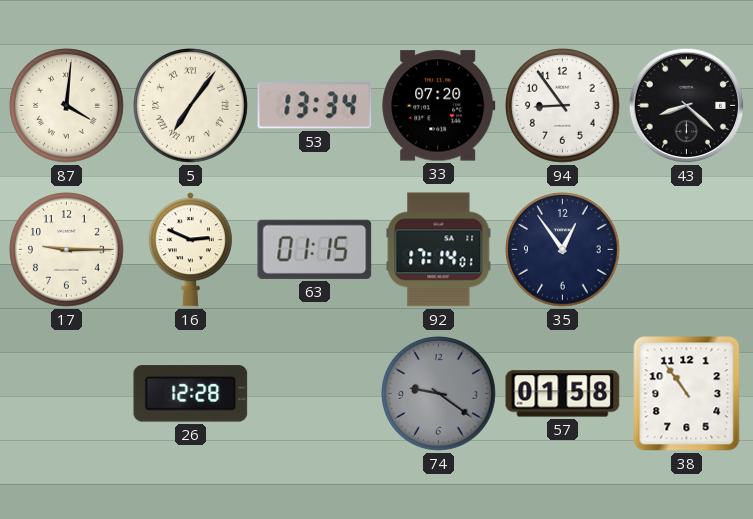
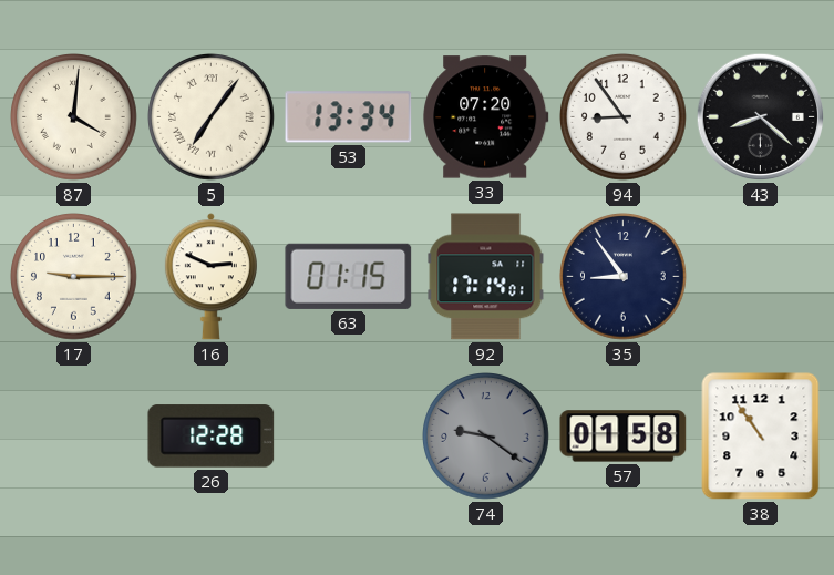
35: 12:54 -> 8:54 (624, 277)
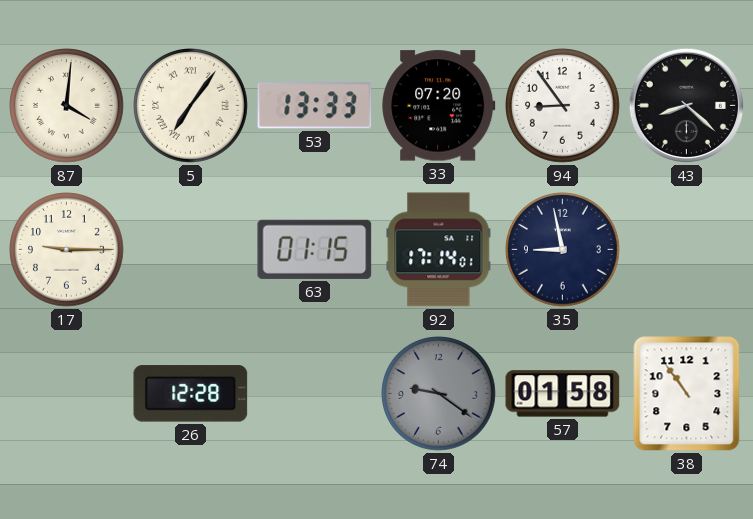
53: 13:34 -> 13:33 (315, 106)
16: 2:49 -> none (210, 277)
35: 8:54 -> 8:58 (563, 250)
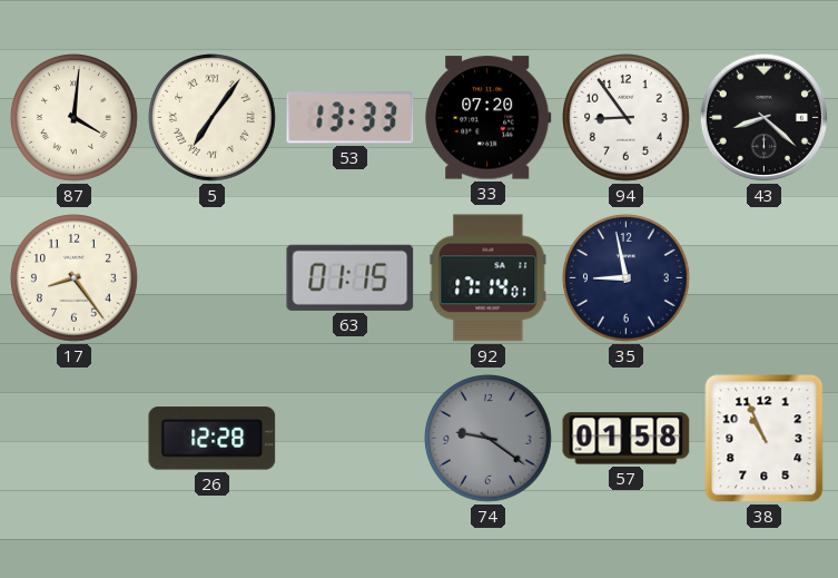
17: 9:15 -> 8:24 (75, 278)
38: 10:54 -> 10:56 (765, 439)
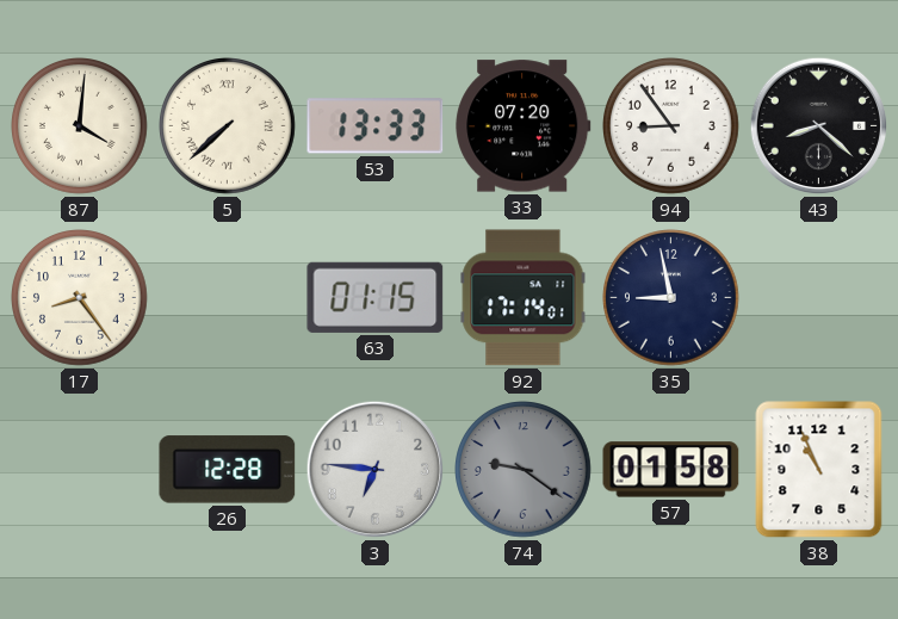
5: 7:06 -> 7:38 (228, 126)
3: none -> 6:46 (376, 470)
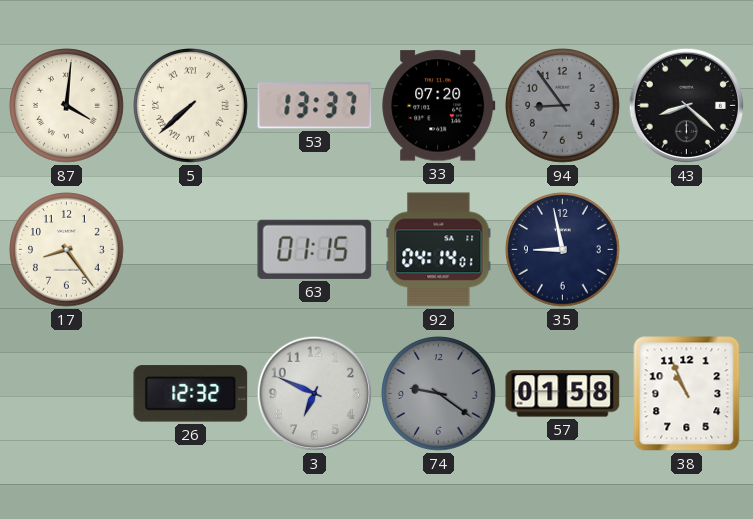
53: 13:33 -> 13:37 (315, 106)
94 dial: white -> grey (563, 106)
92: 17:14 -> 04:14 (439, 250)
26: 12:28 -> 12:32 (191, 394)
3: 6:46 -> 6:49 (315, 394)
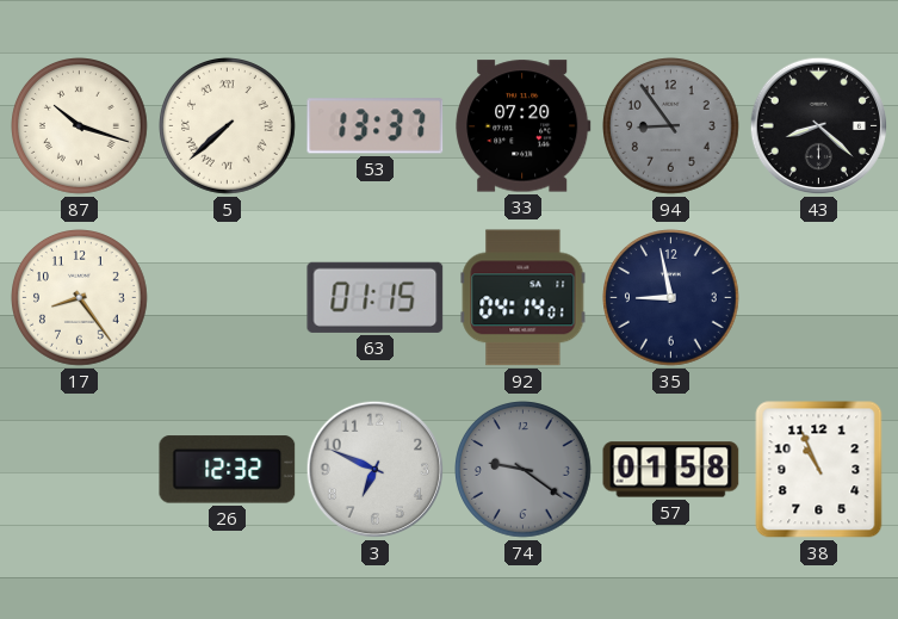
87: 4:01 -> 10:18 (80, 126)
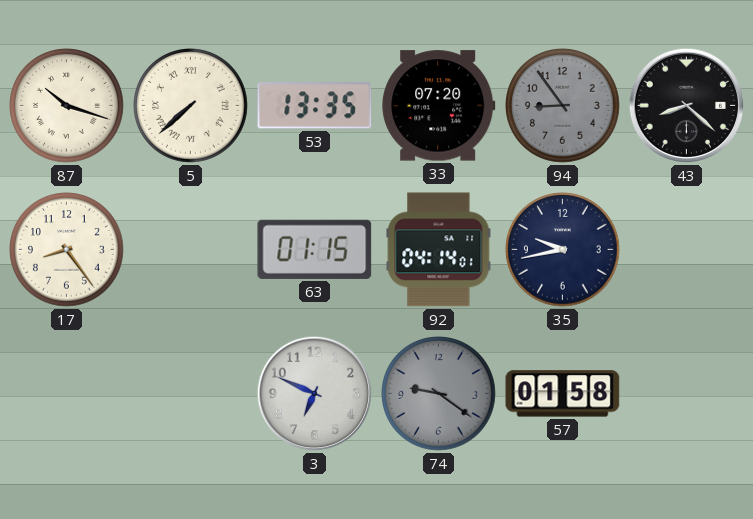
53: 13:37 -> 13:35 (315, 106)
35: 8:58 -> 9:43 (563, 250)
26: 12:32 -> none (228, 470)
38: 10:56 -> none (819, 470)
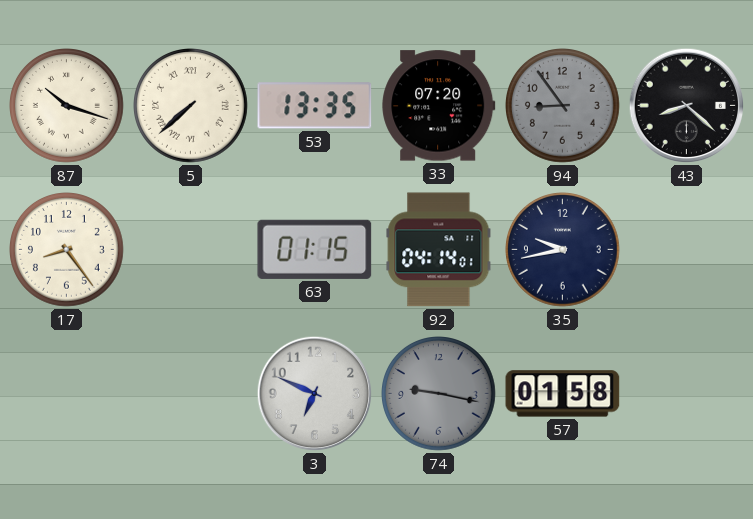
74: 9:21 -> 9:17 (439, 394)
